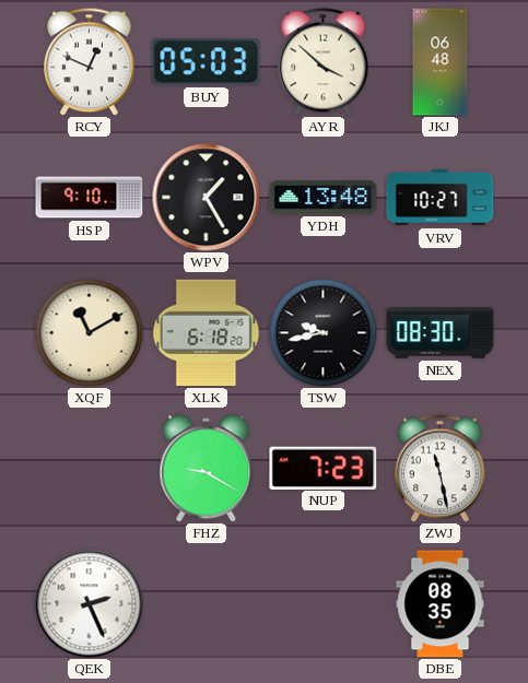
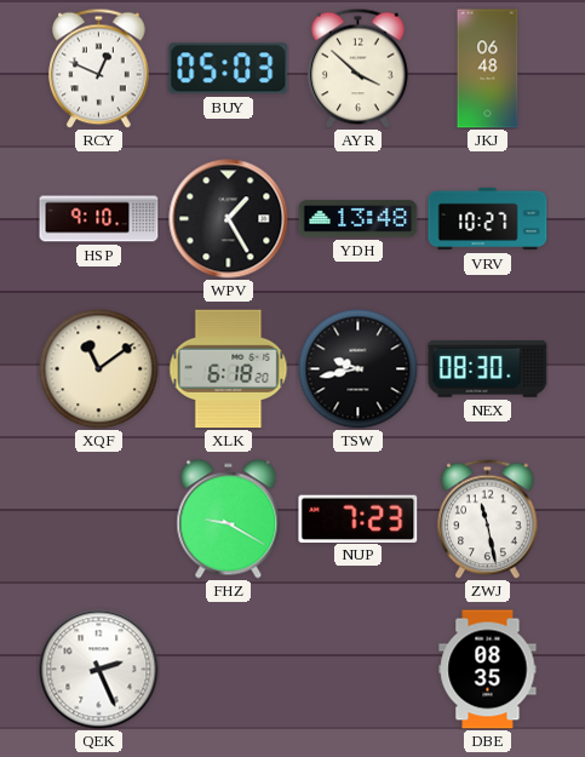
XQF: 11:10 -> 11:09 (99, 369)
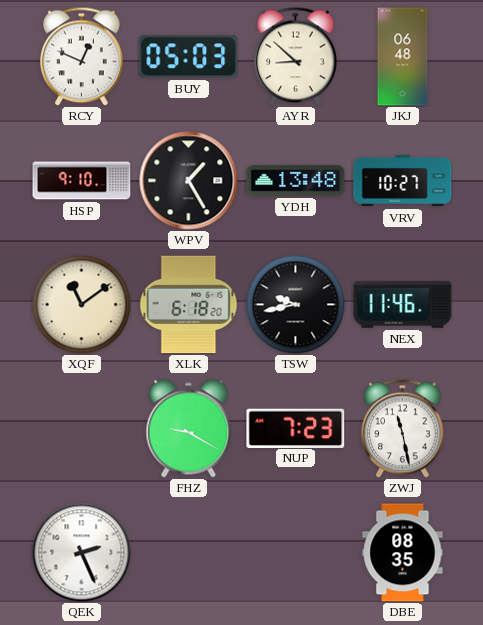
AYR: 3:52 -> 8:52 (296, 56)
NEX: 08:30 -> 11:46 (403, 304)
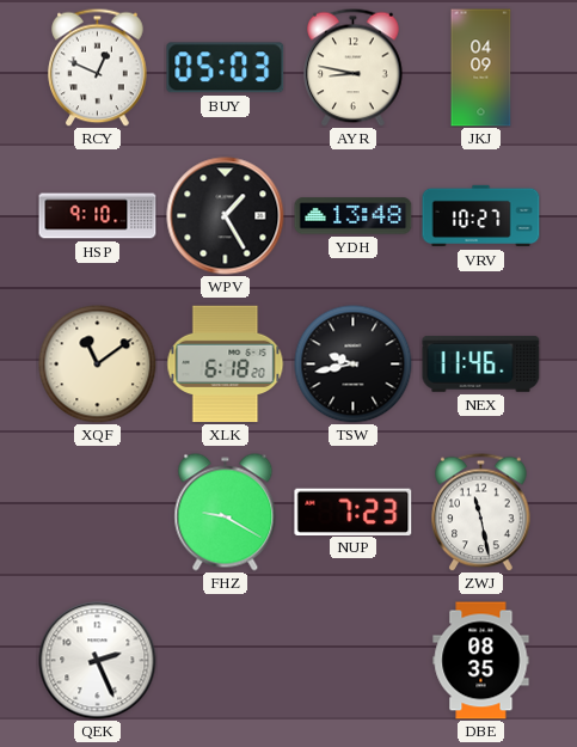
AYR: 8:52 -> 8:47 (354, 67)
JKJ: 06:48 -> 04:09 (481, 68)
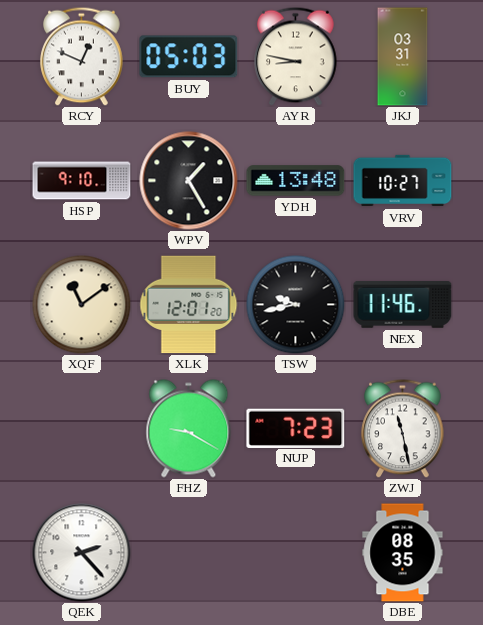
JKJ: 04:09 -> 03:31 (403, 57)
XLK: 6:18 -> 12:01 (189, 305)
QEK: 2:26 -> 2:23 (82, 553)
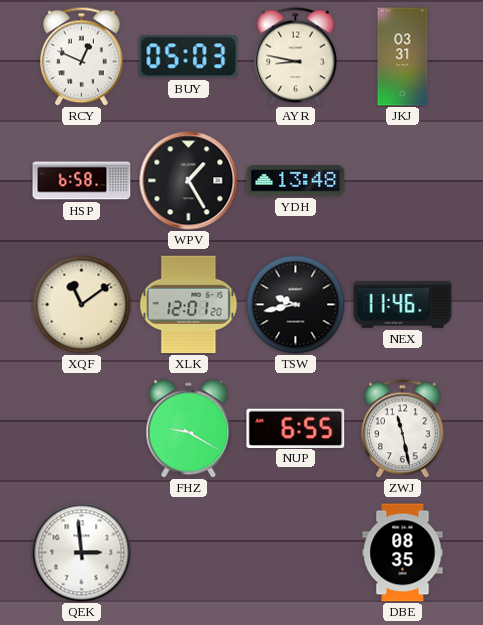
HSP: 9:10 -> 6:58 (82, 181)
VRV: 10:27 -> none (403, 181)
NUP: 7:23 -> 6:55 (296, 428)
QEK: 2:23 -> 2:59 (82, 553)
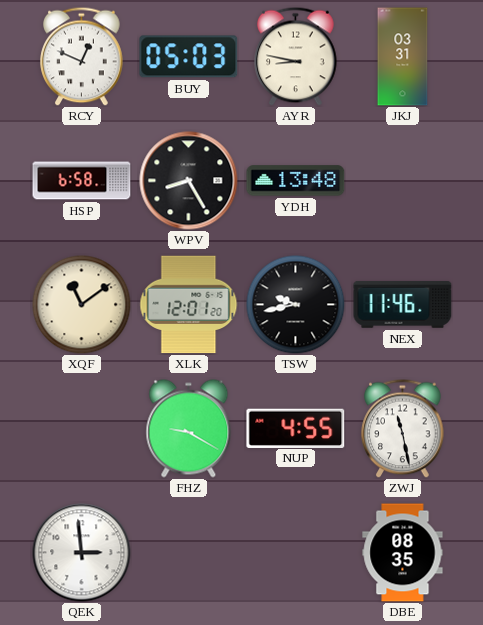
WPV: 1:25 -> 8:25 (189, 181)
NUP: 6:55 -> 4:55 (296, 428)
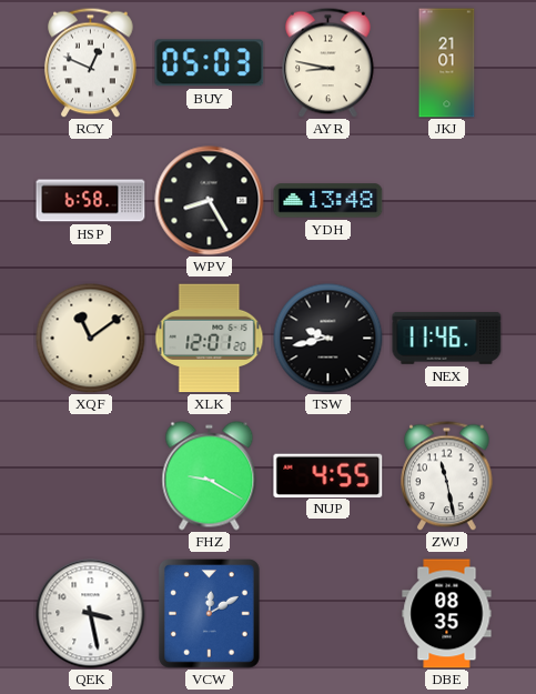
JKJ: 03:31 -> 21:01 (447, 63)
QEK: 2:59 -> 3:28 (91, 614)
VCW: none -> 12:10 (210, 614)
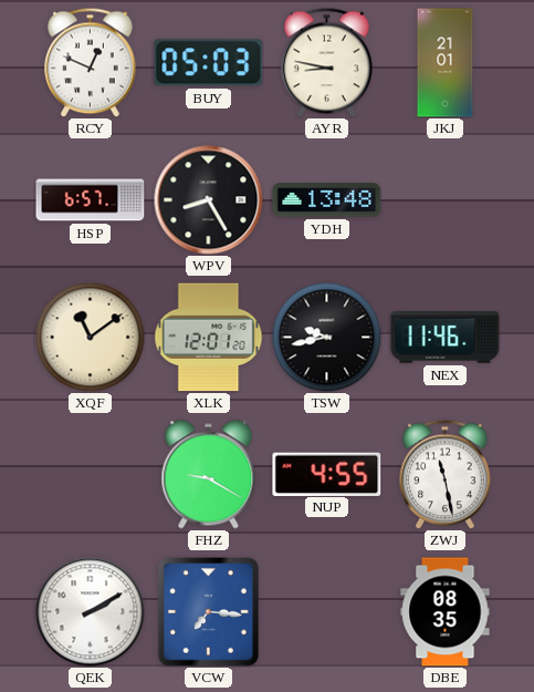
HSP: 6:58 -> 6:57 (91, 200)
QEK: 3:28 -> 2:10 (91, 612)
VCW: 12:10 -> 7:16 (209, 612)
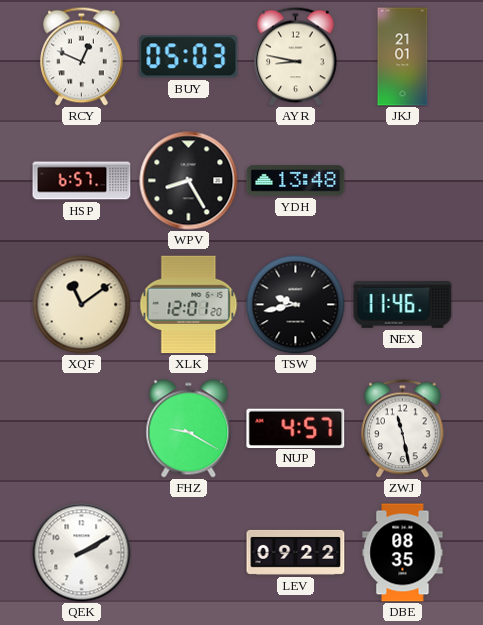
NUP: 4:55 -> 4:57 (296, 428)
VCW: 7:16 -> none (209, 612)
LEV: none -> 09:22 (296, 552)
